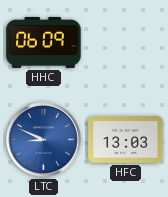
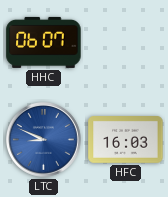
HHC: 06:09 -> 06:07 (44, 42)
HFC: 13:03 -> 16:03 (126, 140)
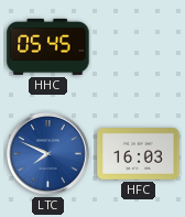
HHC: 06:07 -> 05:45 (48, 46)
LTC: 8:49 -> 7:49 (48, 154)
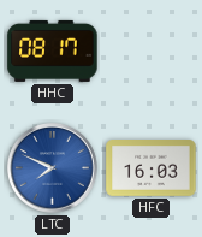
HHC: 05:45 -> 08:17 (53, 51)
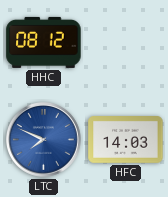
HHC: 08:17 -> 08:12 (44, 42)
HFC: 16:03 -> 14:03 (126, 140)
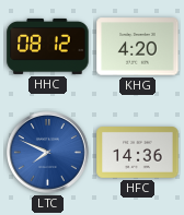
KHG: none -> 4:20 (138, 47)
HFC: 14:03 -> 14:36 (138, 153)
